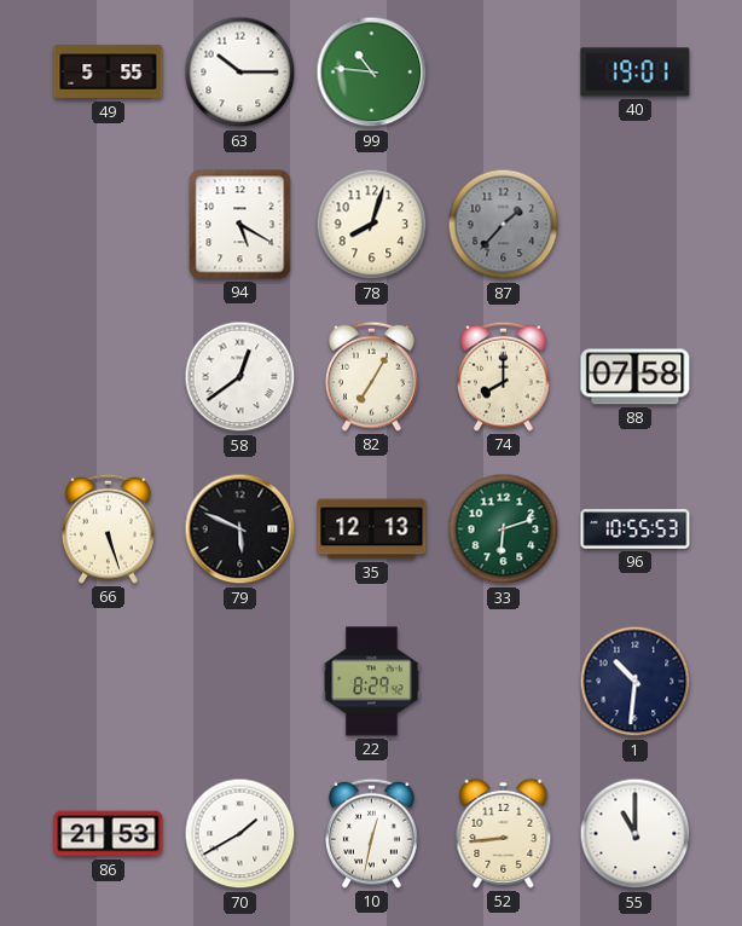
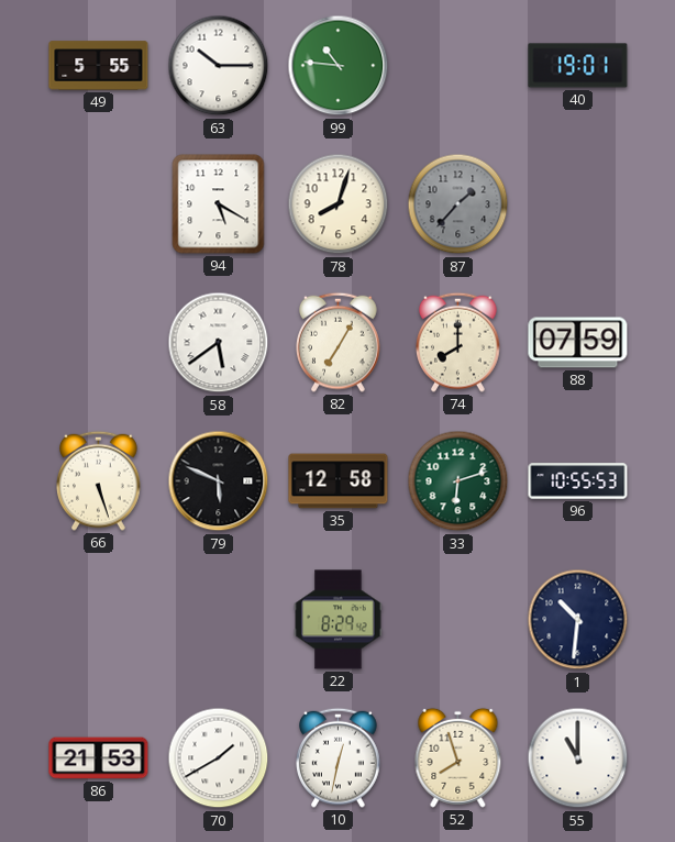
58: 12:39 -> 5:39 (219, 343)
88: 07:58 -> 07:59 (578, 343)
35: 12:13 -> 12:58 (339, 481)
52: 8:44 -> 7:57 (458, 757)
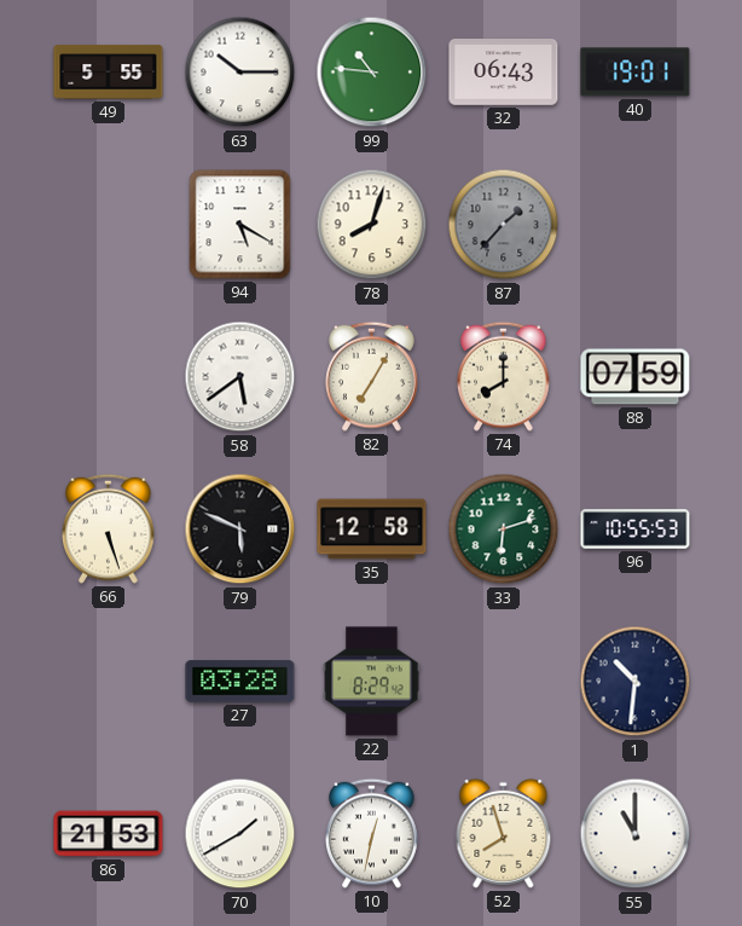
32: none -> 06:43 (504, 73)
27: none -> 03:28 (240, 682)
